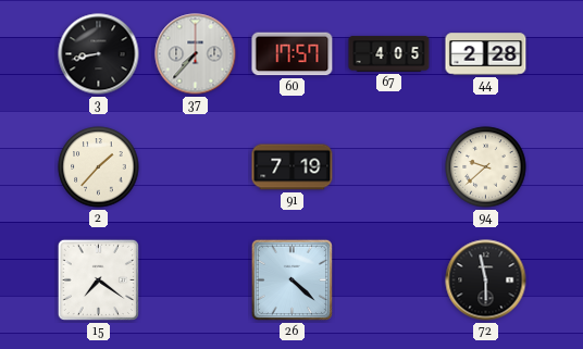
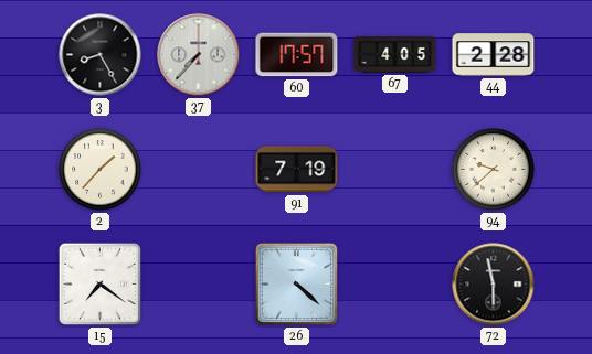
3: 8:43 -> 8:25 (101, 55)
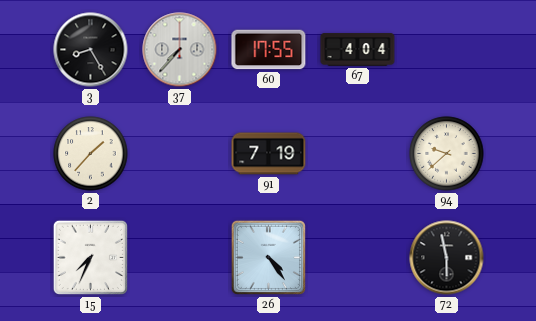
60: 17:57 -> 17:55 (269, 50)
67: 4:05 -> 4:04 (358, 50)
44: 2:28 -> none (494, 55)
15: 7:21 -> 7:34 (90, 257)
26: 4:22 -> 4:24 (268, 257)
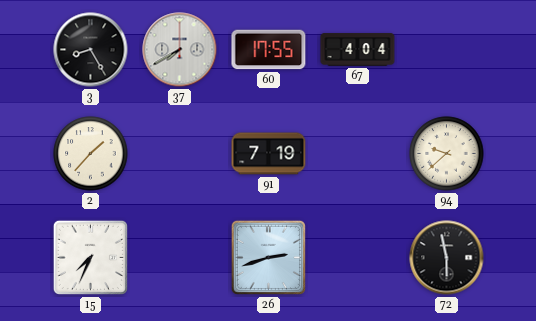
37: 7:37 -> 7:40 (180, 50)
26: 4:24 -> 2:42 (268, 257)
